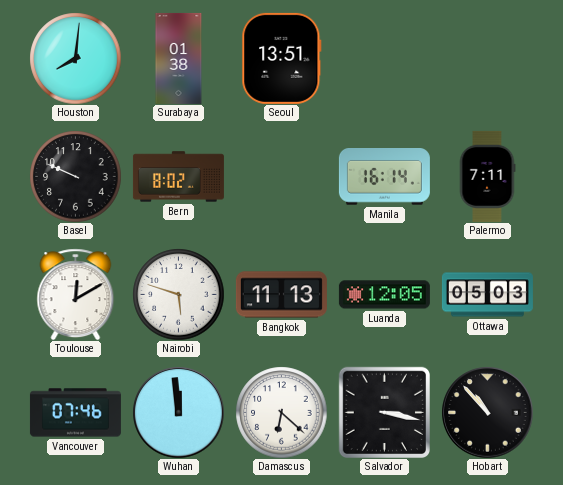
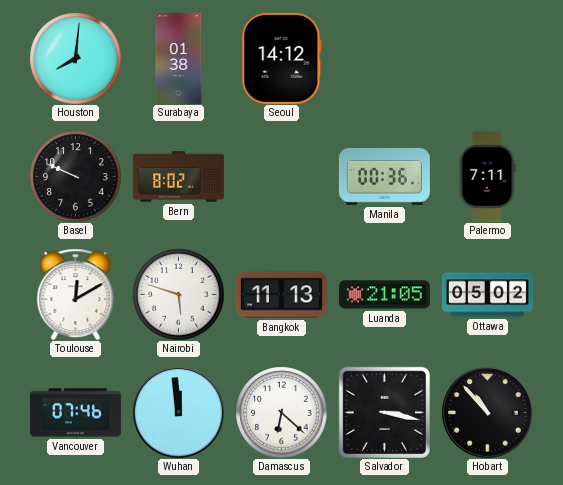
Seoul: 13:51 -> 14:12 (282, 58)
Manila: 16:14 -> 00:36 (384, 177)
Luanda: 12:05 -> 21:05 (384, 295)
Ottawa: 05:03 -> 05:02 (487, 295)
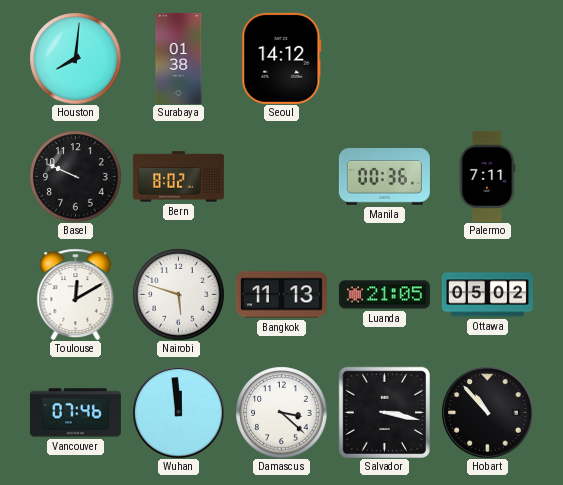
Damascus: 6:22 -> 3:22 (281, 412)
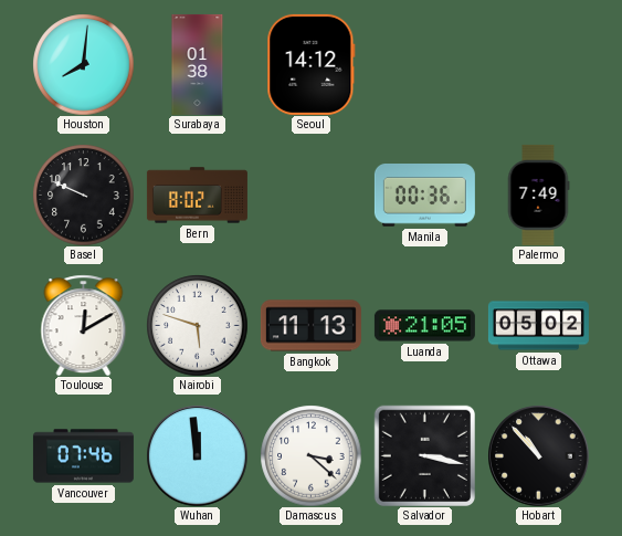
Palermo: 7:11 -> 7:49 (538, 195)
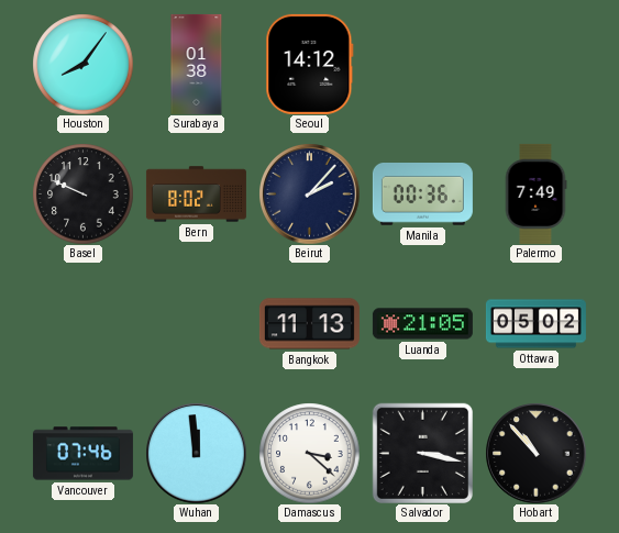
Houston: 8:01 -> 8:06 (82, 64)
Beirut: none -> 2:07 (309, 193)
Toulouse: 12:10 -> none (84, 325)
Nairobi: 5:48 -> none (197, 325)
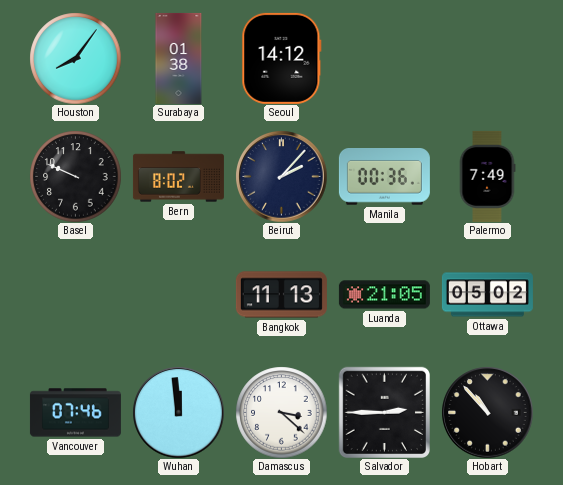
Salvador: 3:17 -> 2:45 (384, 412)
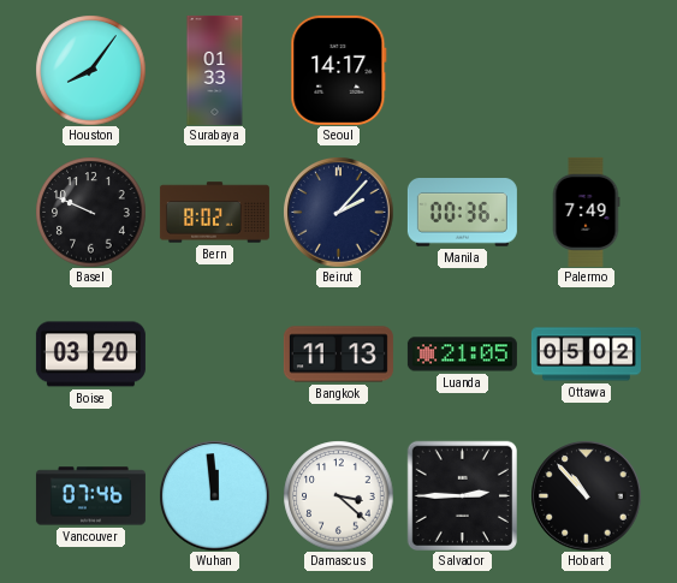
Surabaya: 01:38 -> 01:33 (215, 70)
Seoul: 14:12 -> 14:17 (339, 70)
Boise: none -> 03:20 (90, 355)
